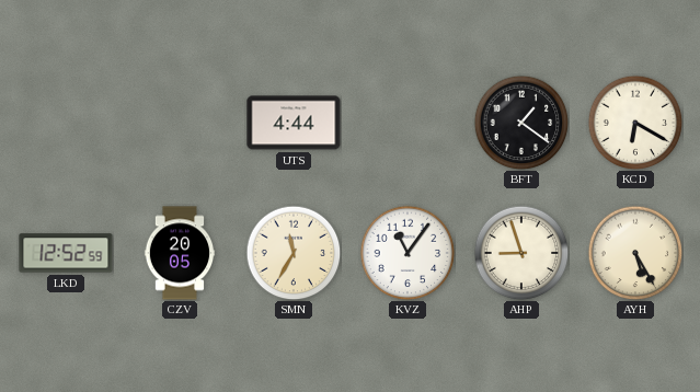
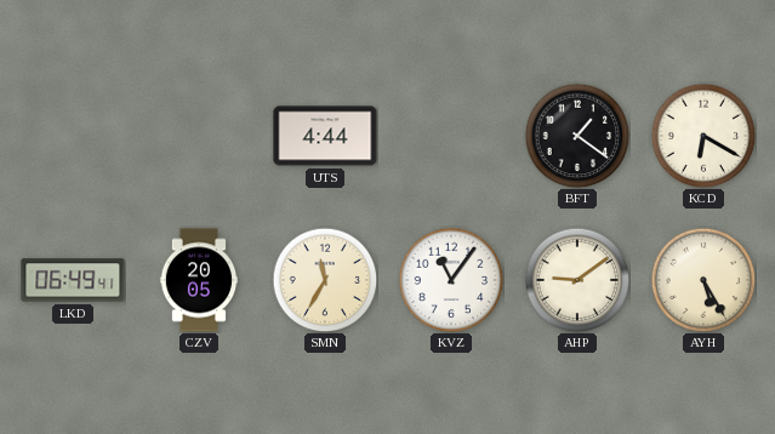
LKD: 12:52 -> 06:49 (73, 280)
AHP: 8:57 -> 9:09 (577, 280)
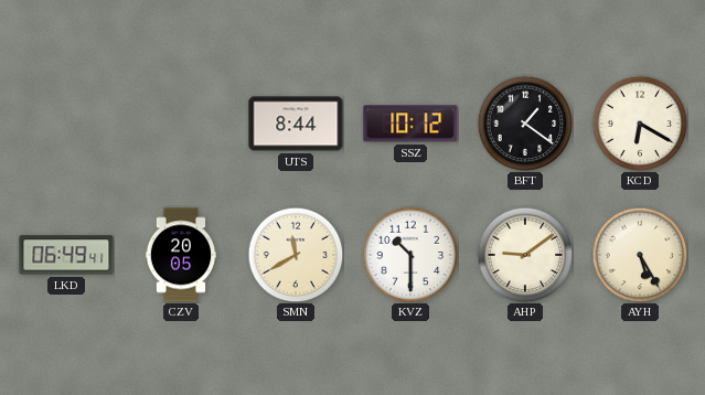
UTS: 4:44 -> 8:44 (296, 124)
SSZ: none -> 10:12 (410, 124)
SMN: 11:35 -> 11:40 (296, 255)
KVZ: 11:06 -> 10:30 (410, 255)
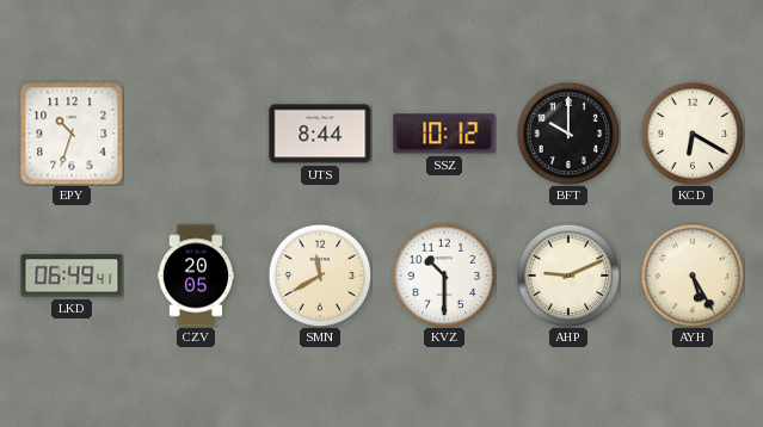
EPY: none -> 10:33 (72, 134)
BFT: 1:21 -> 10:00 (568, 134)
AHP: 9:09 -> 9:11 (568, 276)
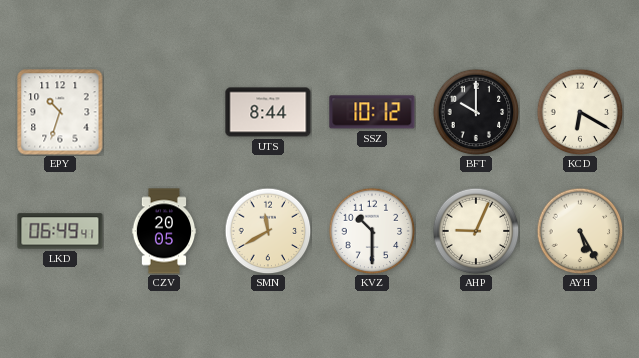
AHP: 9:11 -> 9:04 (476, 231)
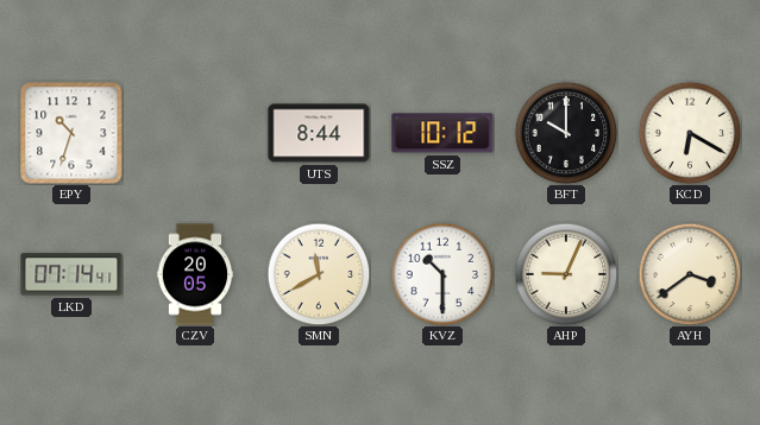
LKD: 06:49 -> 07:14 (71, 274)
AYH: 5:25 -> 3:39 (690, 274)
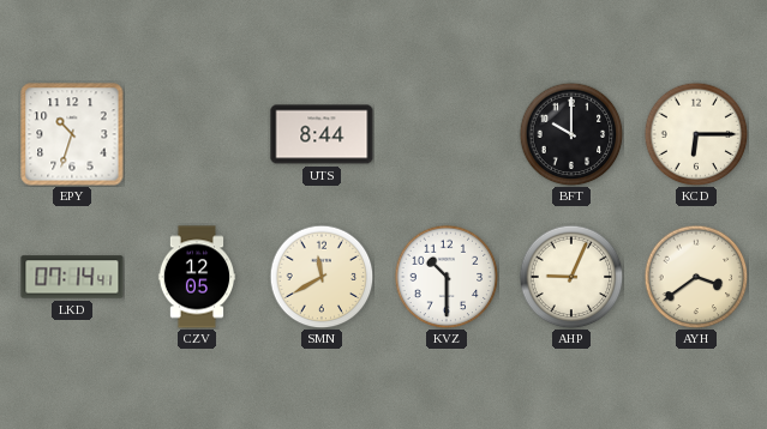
SSZ: 10:12 -> none (442, 133)
KCD: 6:20 -> 6:15 (696, 134)
CZV: 20:05 -> 12:05 (197, 277)
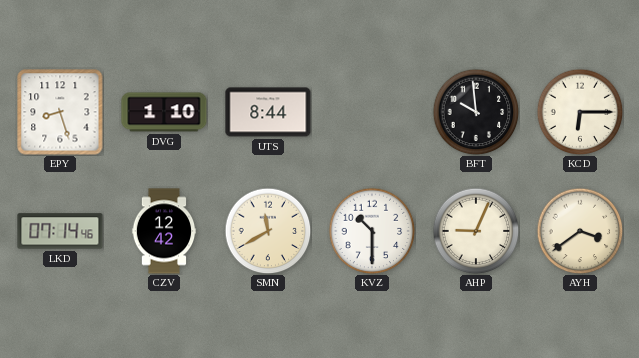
EPY: 10:33 -> 8:27 (60, 112)
DVG: none -> 1:10 (164, 112)
BFT: 10:00 -> 9:59 (476, 112)
LKD: 07:14:41 -> 07:14:46 (60, 231)
CZV: 12:05 -> 12:42 (164, 231)
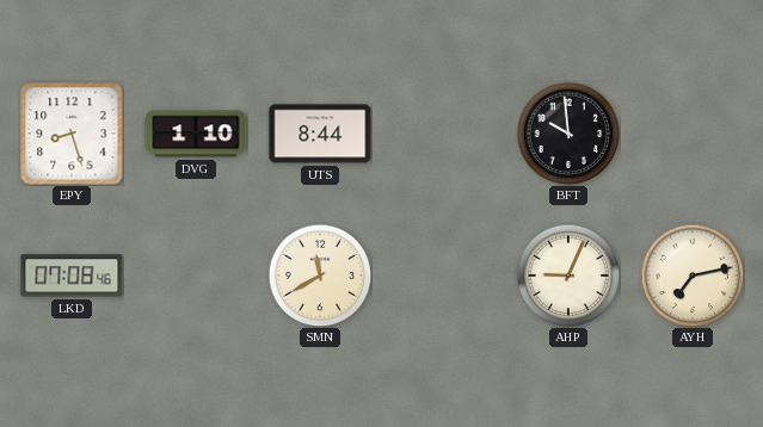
KCD: 6:15 -> none (580, 112)
LKD: 07:14 -> 07:08 (72, 276)
CZV: 12:42 -> none (164, 231)
KVZ: 10:30 -> none (372, 231)
AYH: 3:39 -> 7:13 (693, 276)
